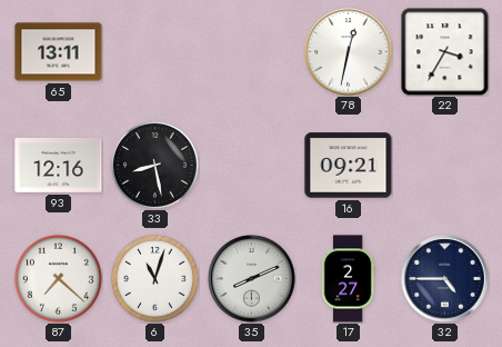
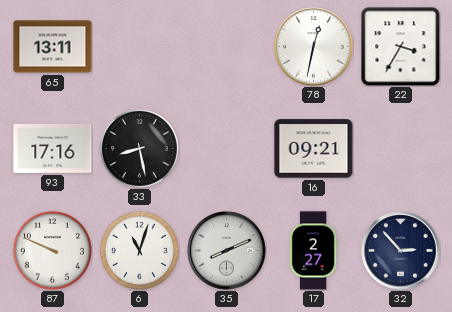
93: 12:16 -> 17:16 (53, 148)
87: 7:22 -> 9:49 (52, 250)
32: 4:45 -> 2:53 (401, 251)
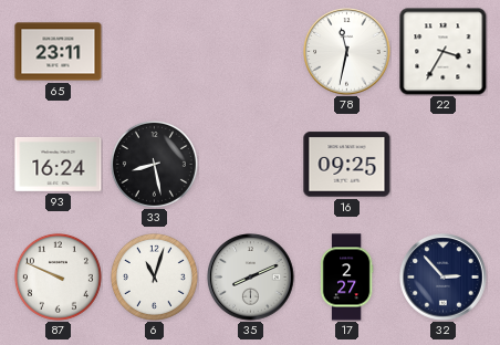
65: 13:11 -> 23:11 (59, 52)
78: 12:32 -> 11:32 (347, 52)
93: 17:16 -> 16:24 (59, 164)
16: 09:21 -> 09:25 (347, 165)
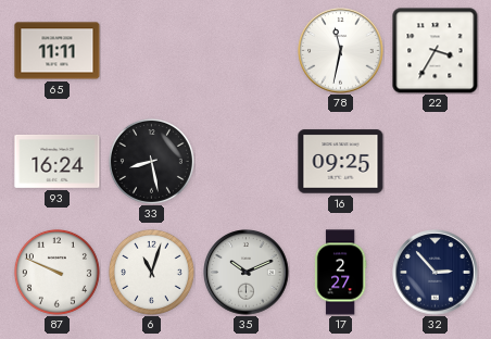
65: 23:11 -> 11:11 (58, 51)
35: 8:11 -> 10:11 (247, 273)
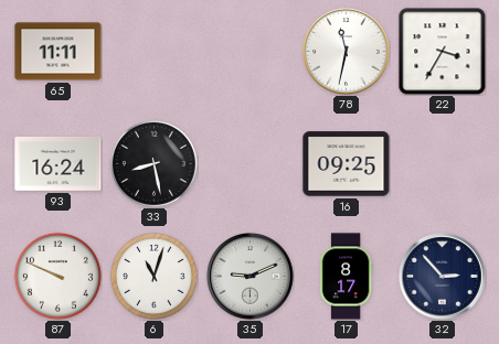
35: 10:11 -> 9:11 (251, 277)
17: 2:27 -> 8:17 (346, 277)
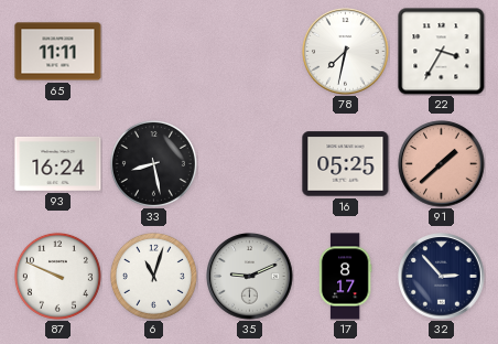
78: 11:32 -> 7:32 (346, 52)
16: 09:25 -> 05:25 (346, 164)
91: none -> 1:38 (442, 164)
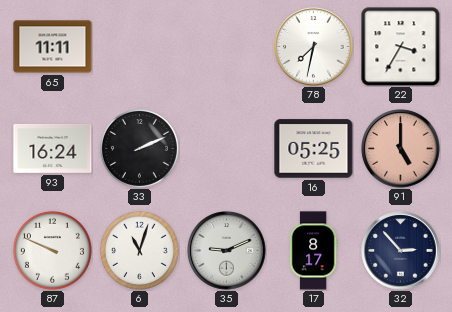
33: 8:28 -> 2:11 (139, 148)
91: 1:38 -> 5:00 (401, 149)
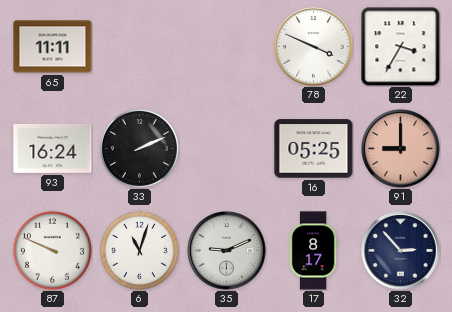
78: 7:32 -> 3:49 (314, 47)
91: 5:00 -> 9:00 (401, 149)
